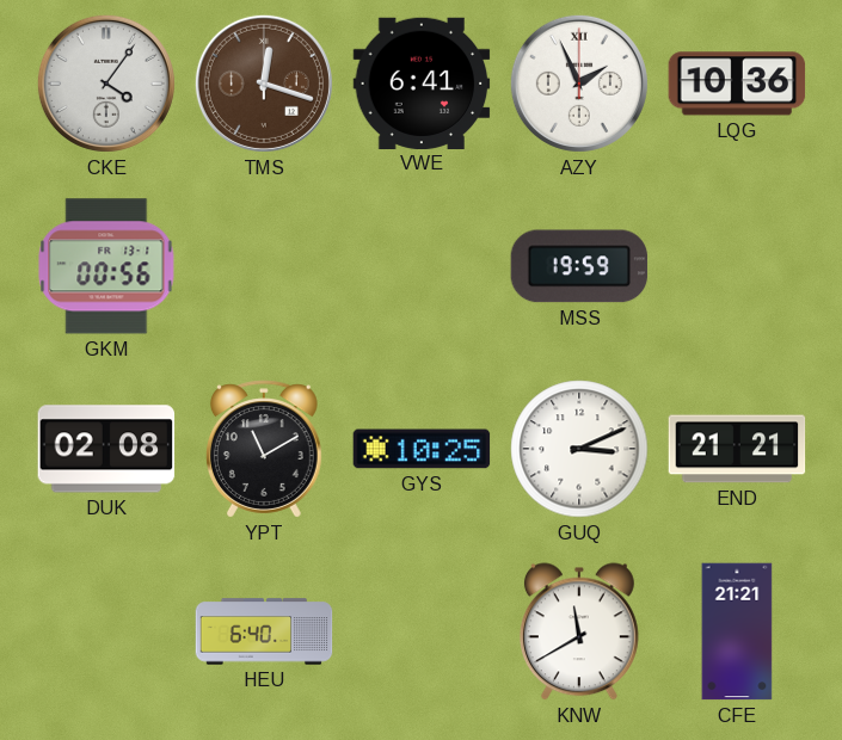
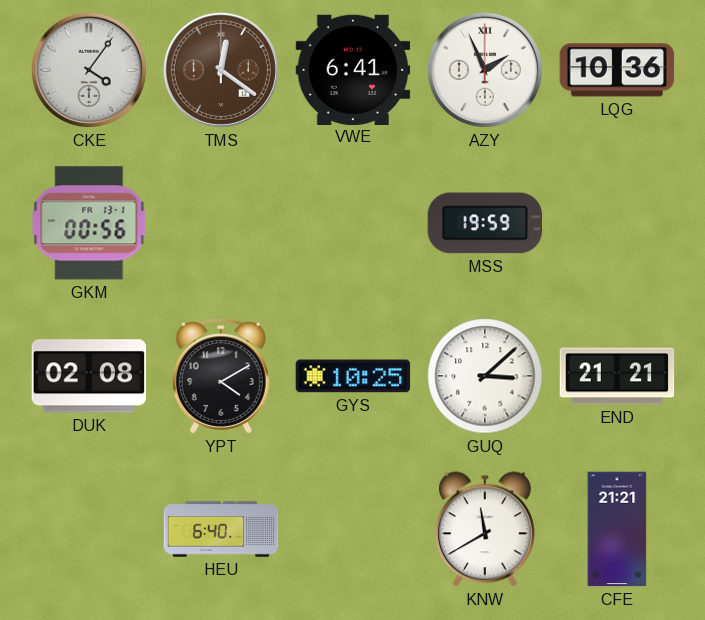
TMS: 12:18 -> 12:21 (221, 70)
YPT: 11:10 -> 4:10 (221, 376)
GUQ: 3:11 -> 3:08 (485, 376)
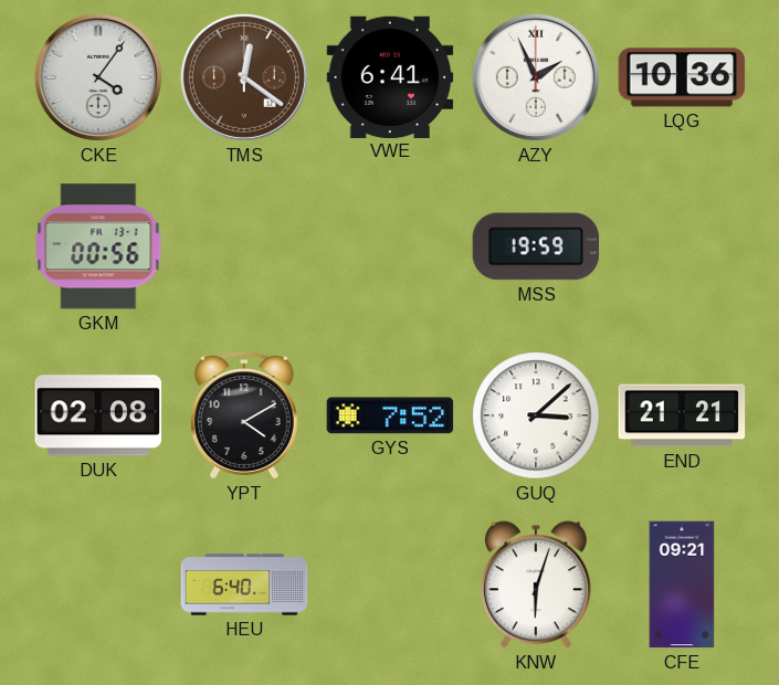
GYS: 10:25 -> 7:52 (390, 415)
KNW: 11:40 -> 6:03 (536, 584)
CFE: 21:21 -> 09:21 (682, 584)
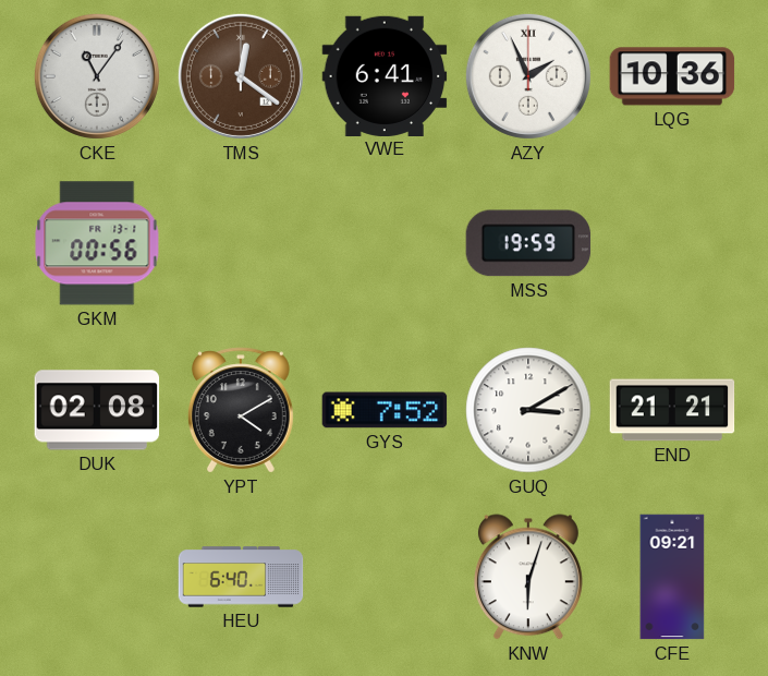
CKE: 4:06 -> 11:06 (97, 76)
GUQ: 3:08 -> 3:10 (528, 410)
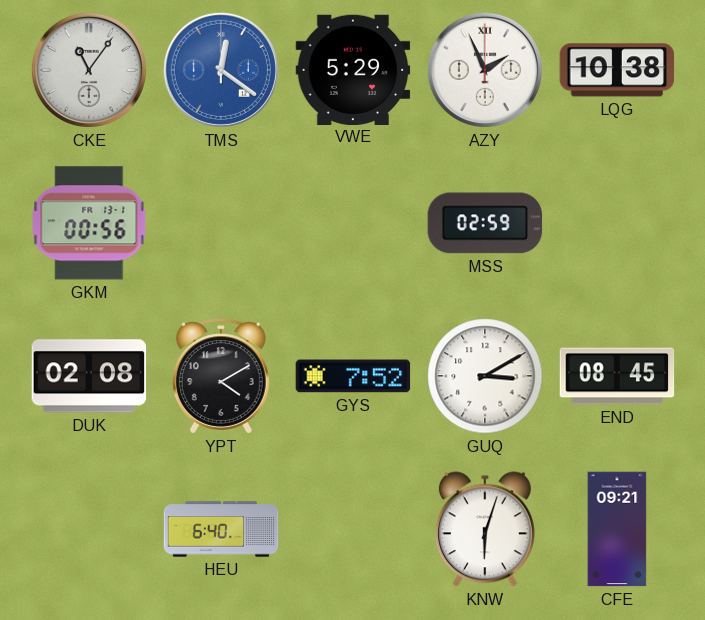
TMS dial: brown -> blue (221, 70)
VWE: 6:41 -> 5:29 (353, 69)
LQG: 10:36 -> 10:38 (617, 70)
MSS: 19:59 -> 02:59 (485, 223)
END: 21:21 -> 08:45 (617, 376)
